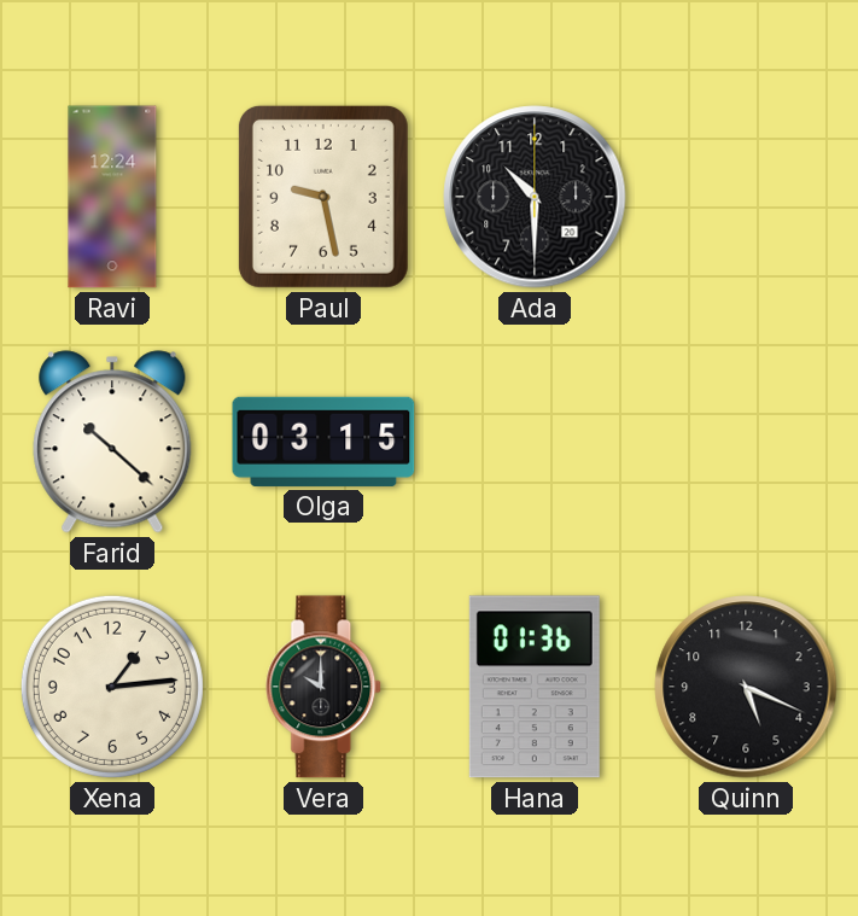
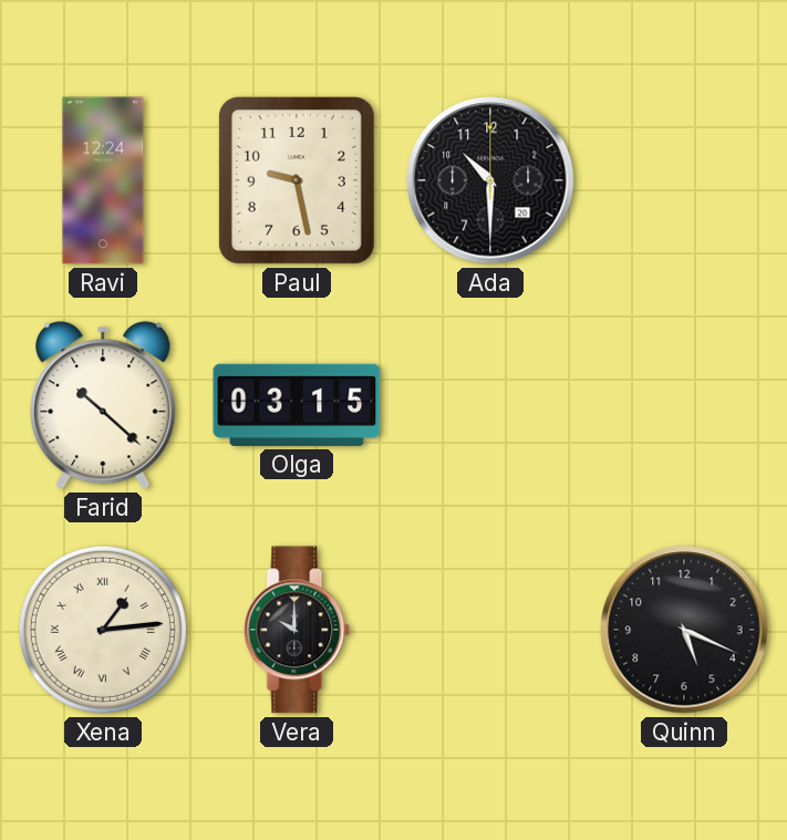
Xena numerals: Arabic -> Roman (103, 630)
Hana: 01:36 -> none (535, 687)
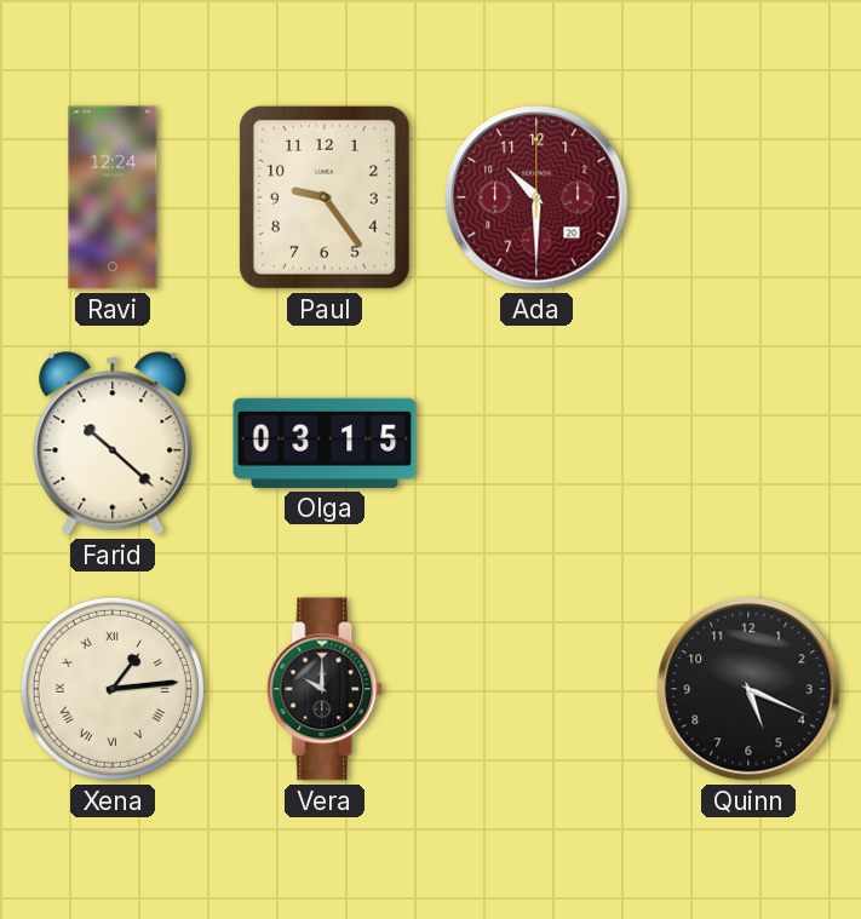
Paul: 9:28 -> 9:24 (325, 197)
Ada dial: black -> burgundy (536, 197)
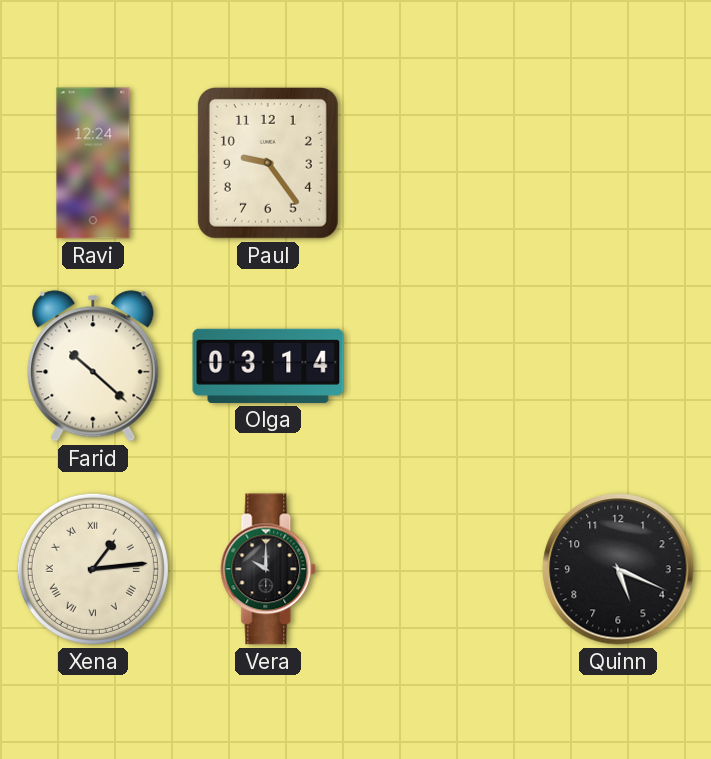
Ada: 10:30 -> none (536, 197)
Olga: 03:15 -> 03:14 (268, 366)
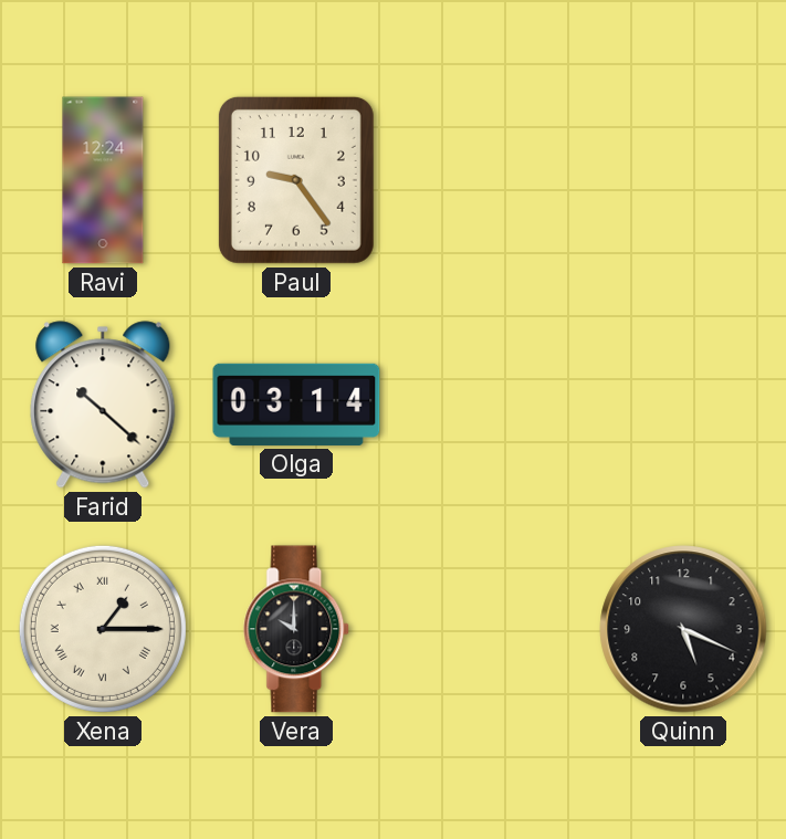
Xena: 1:14 -> 1:15 (103, 629)
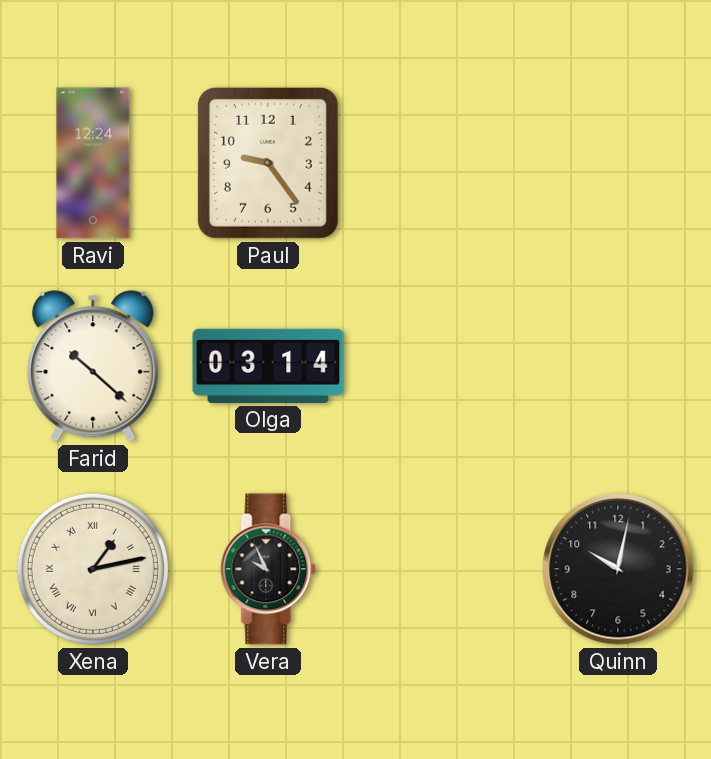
Xena: 1:15 -> 1:13 (93, 569)
Vera: 10:00 -> 9:56 (269, 569)
Quinn: 5:19 -> 10:02 (618, 569)
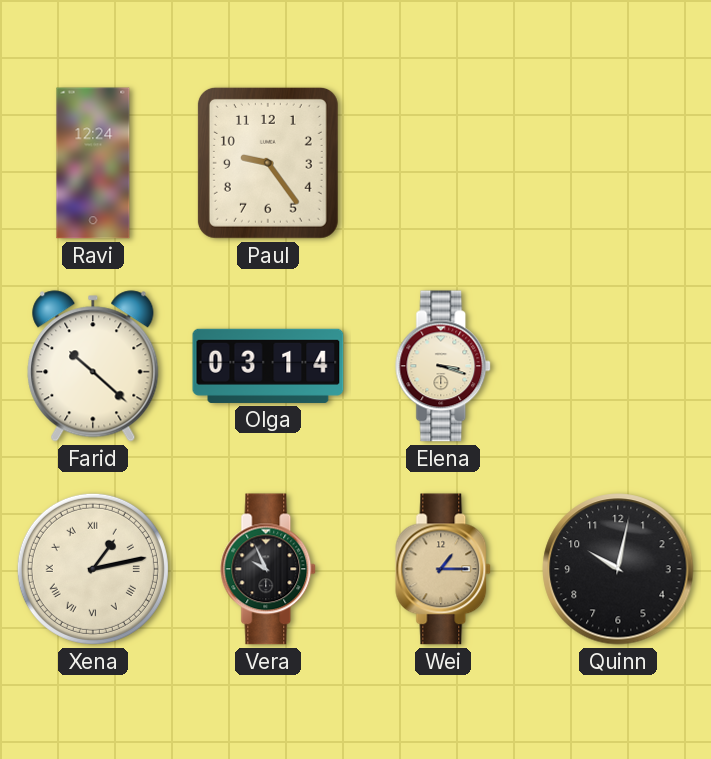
Elena: none -> 3:18 (444, 366)
Wei: none -> 1:15 (444, 569)
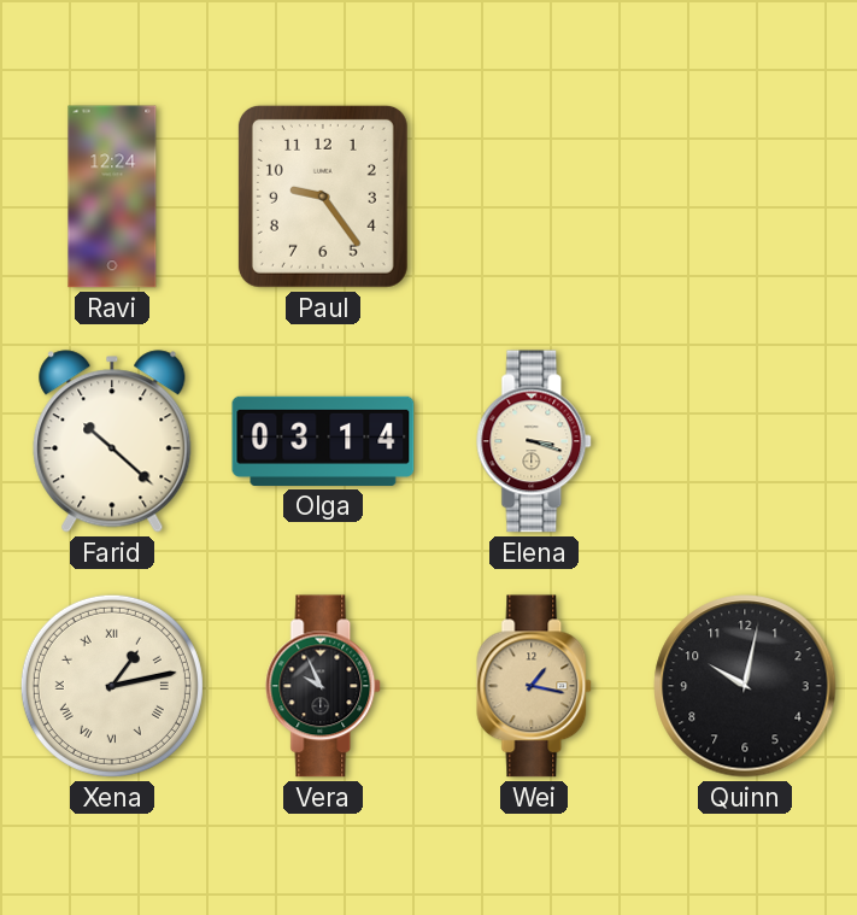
Wei: 1:15 -> 1:17 (535, 686)
